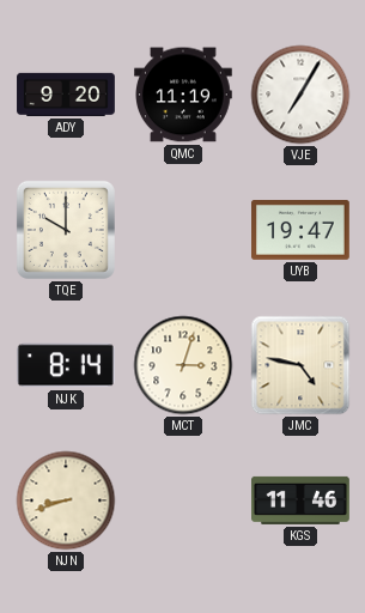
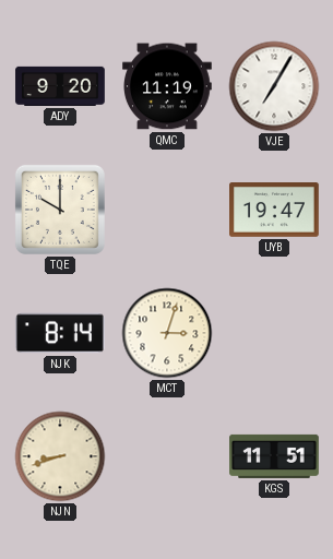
JMC: 4:47 -> none (300, 365)
KGS: 11:46 -> 11:51 (275, 456)
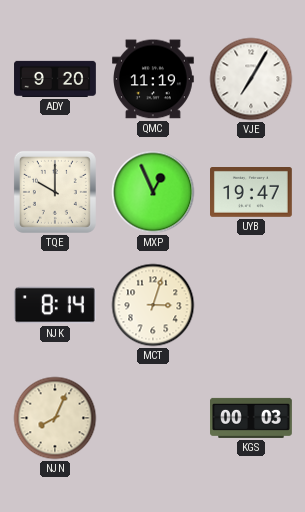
MXP: none -> 12:56 (153, 192)
NJN: 8:42 -> 8:04 (55, 418)
KGS: 11:51 -> 00:03 (252, 418)
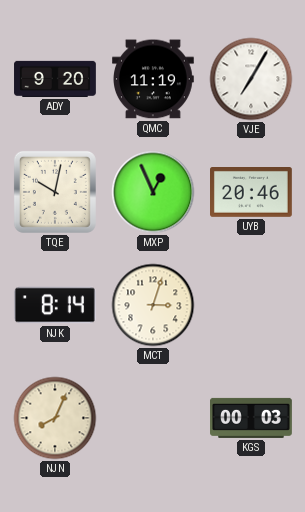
TQE: 10:00 -> 10:02 (55, 192)
UYB: 19:47 -> 20:46 (252, 193)
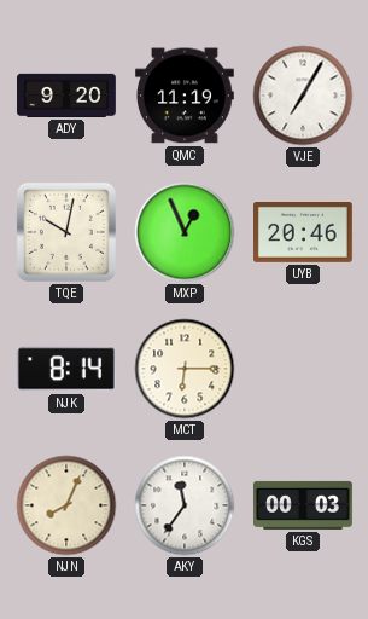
MCT: 3:03 -> 6:15 (185, 369)
AKY: none -> 11:36 (185, 505)
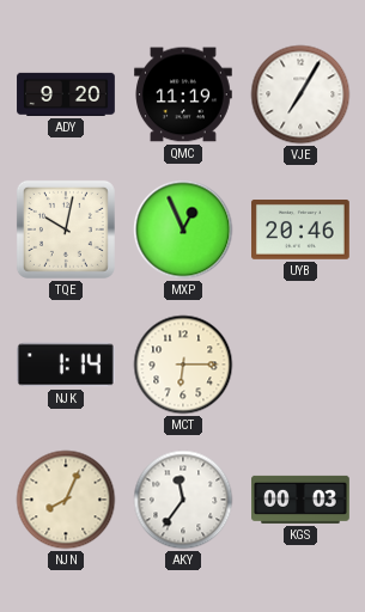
NJK: 8:14 -> 1:14 (66, 365)
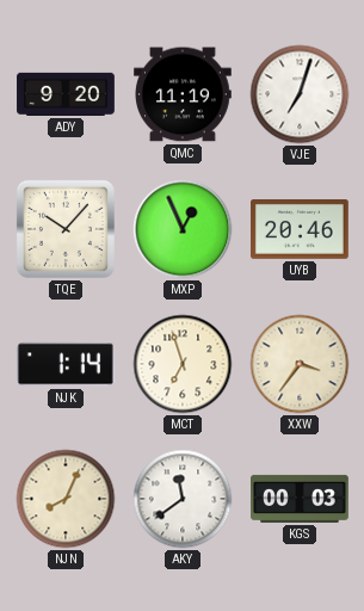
VJE: 7:05 -> 7:03 (300, 94)
TQE: 10:02 -> 10:07 (66, 229)
MCT: 6:15 -> 6:57 (183, 364)
XXW: none -> 3:36 (300, 364)
AKY: 11:36 -> 11:39 (183, 499)
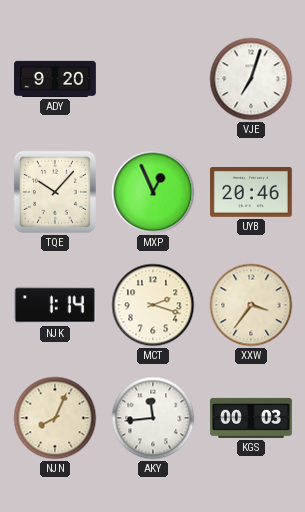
QMC: 11:19 -> none (184, 94)
MCT: 6:57 -> 2:18 (153, 305)
AKY: 11:39 -> 11:44 (153, 418)
